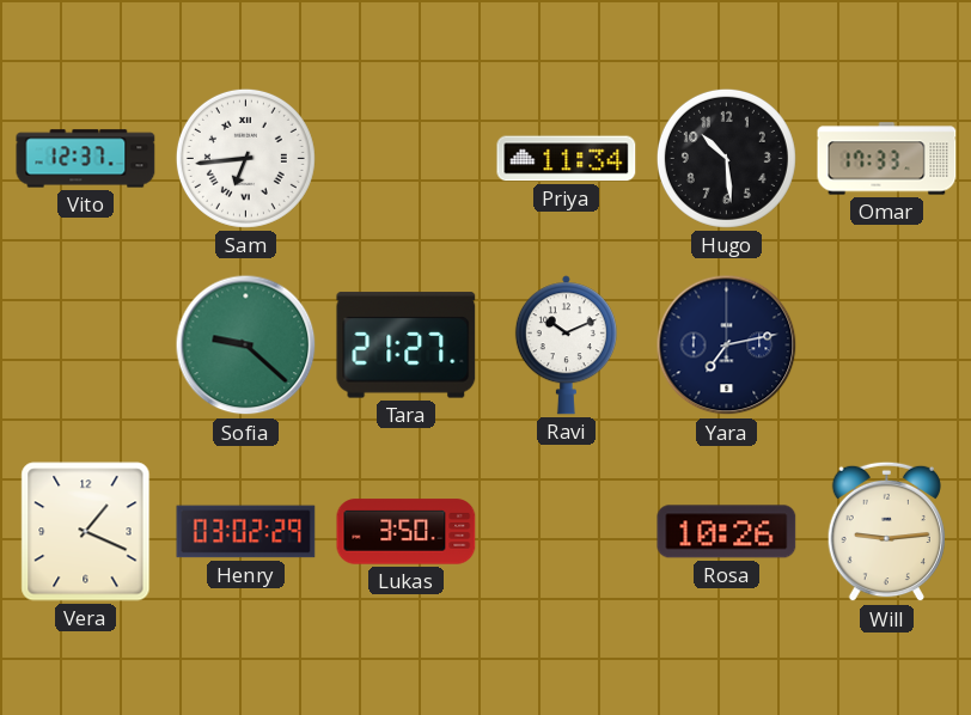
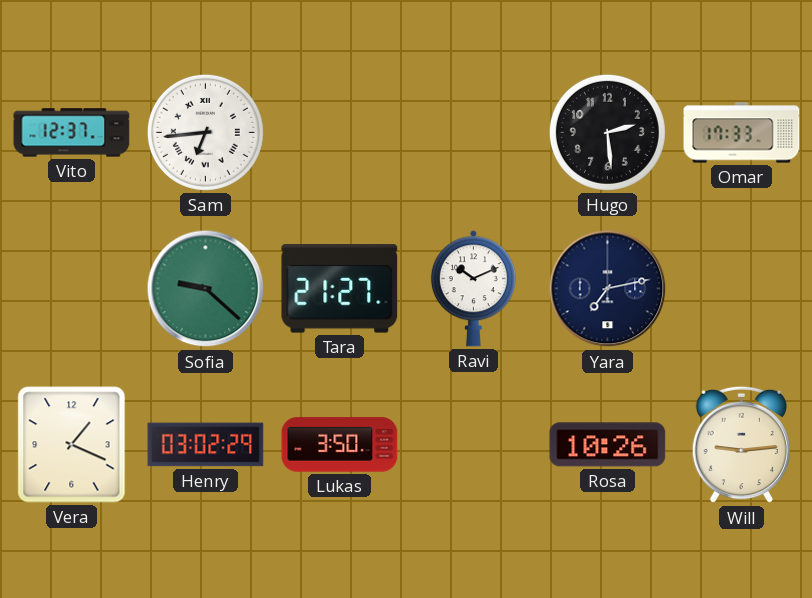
Priya: 11:34 -> none (567, 159)
Hugo: 10:29 -> 2:29 (607, 132)
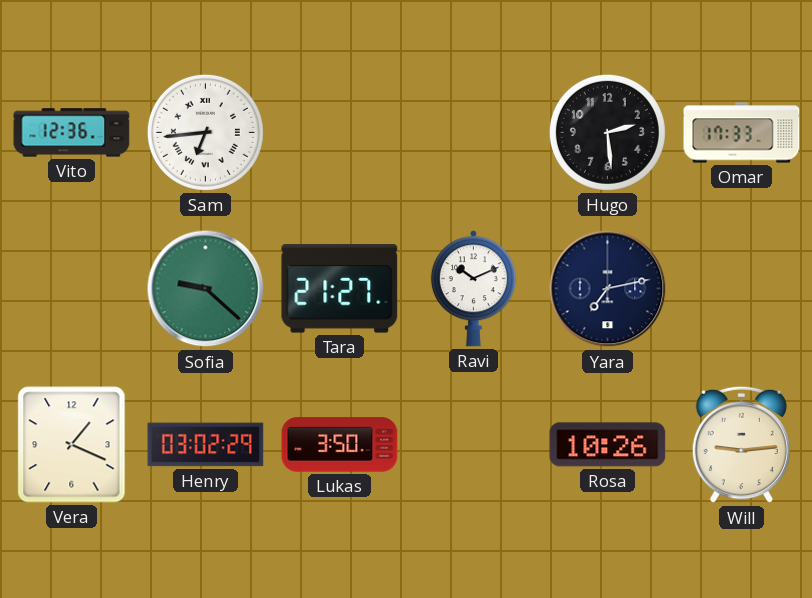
Vito: 12:37 -> 12:36 (72, 133)
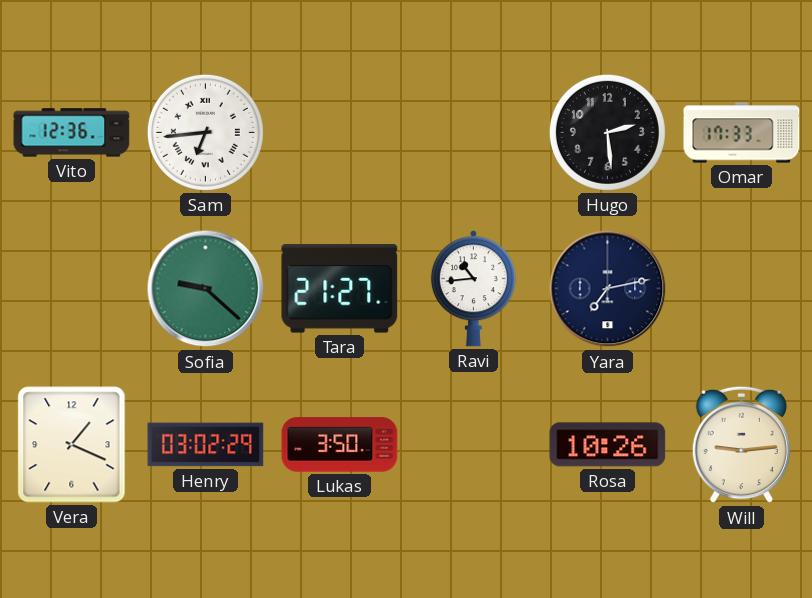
Ravi: 10:11 -> 10:44 (473, 289)
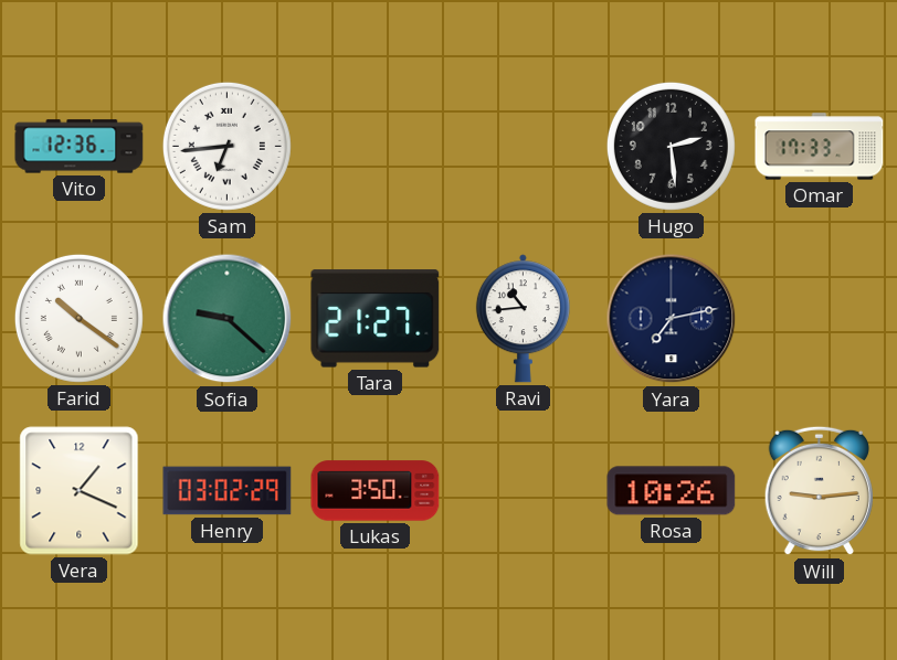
Farid: none -> 10:21 (78, 318)
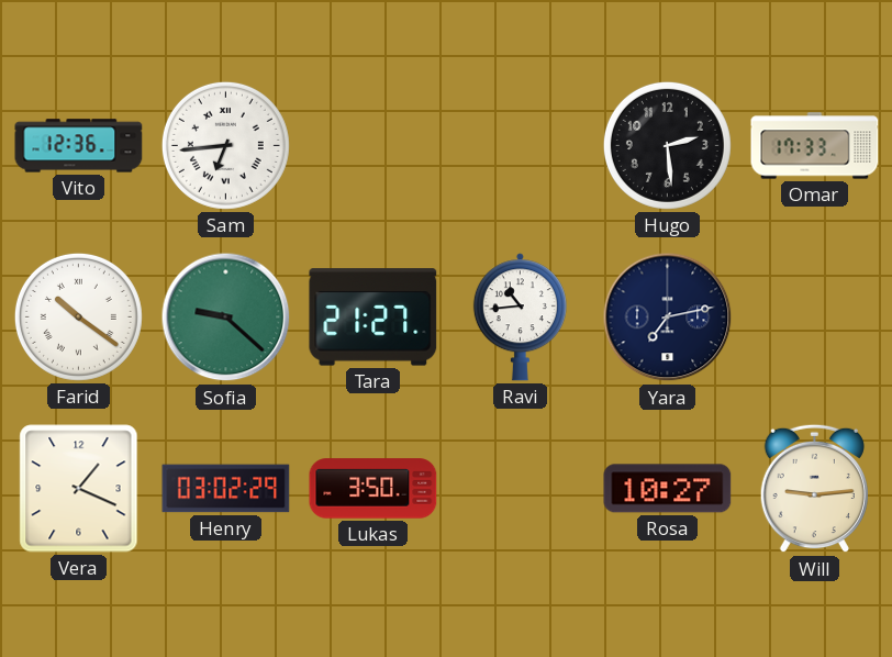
Rosa: 10:26 -> 10:27 (668, 489)
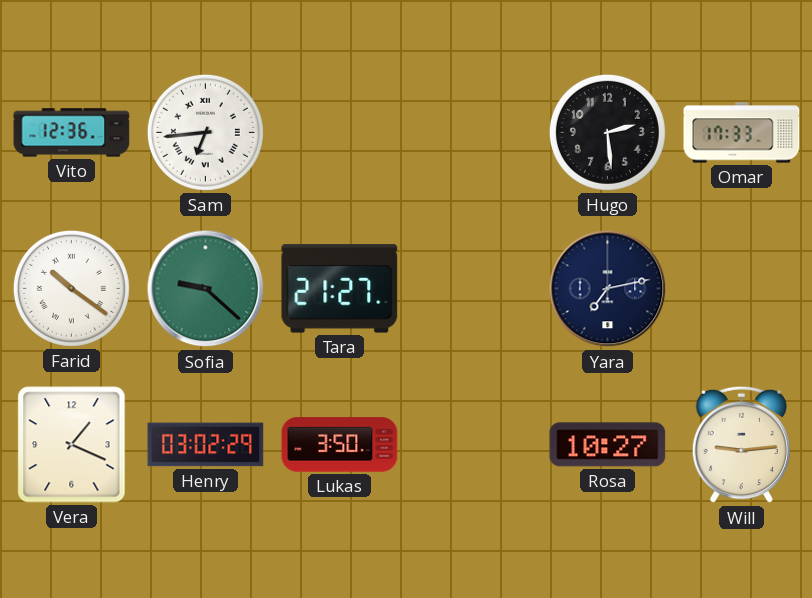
Ravi: 10:44 -> none (520, 318)
